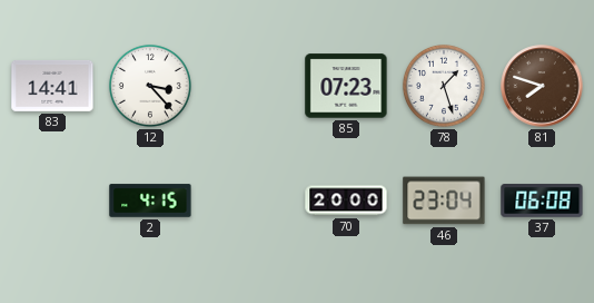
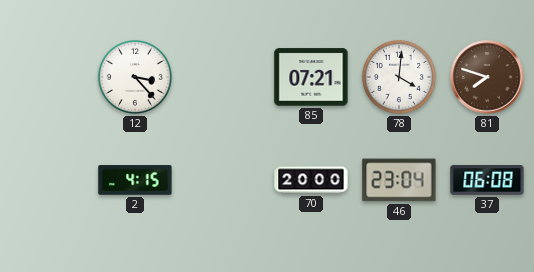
83: 14:41 -> none (52, 86)
85: 07:23 -> 07:21 (311, 77)
78: 1:27 -> 4:01 (399, 77)
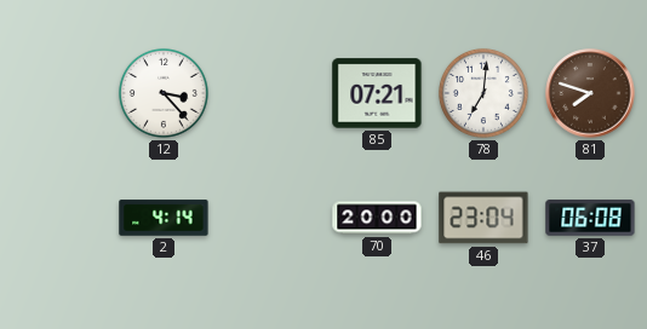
78: 4:01 -> 7:01 (483, 93)
2: 4:15 -> 4:14 (164, 218)
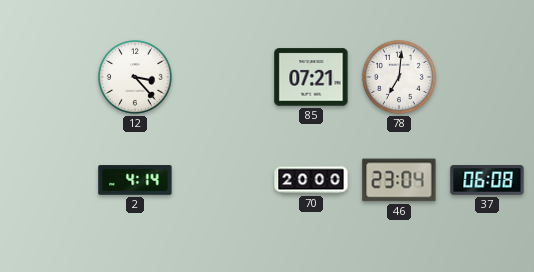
81: 7:48 -> none (590, 93)
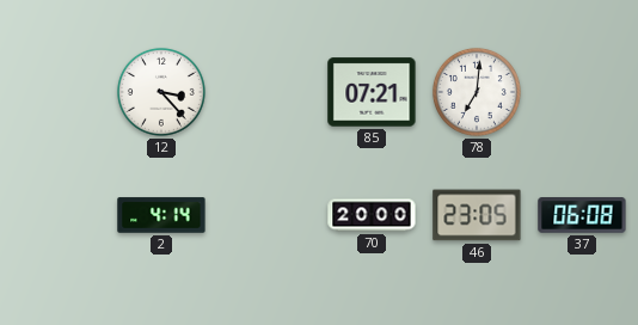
46: 23:04 -> 23:05 (477, 215)
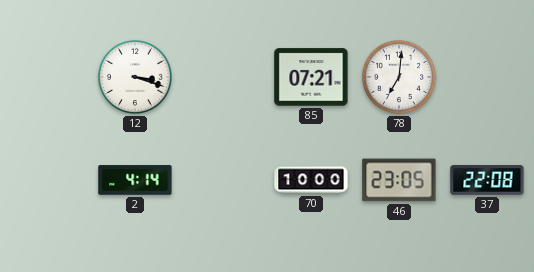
12: 3:23 -> 3:18 (135, 77)
70: 20:00 -> 10:00 (311, 180)
37: 06:08 -> 22:08 (487, 180)
